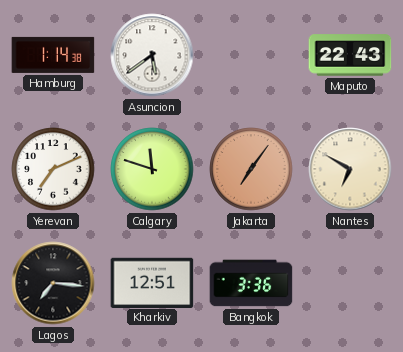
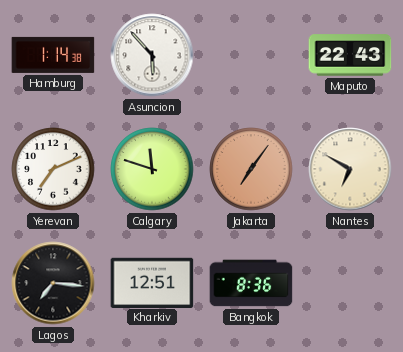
Asuncion: 5:39 -> 5:53 (152, 55)
Bangkok: 3:36 -> 8:36 (251, 283)
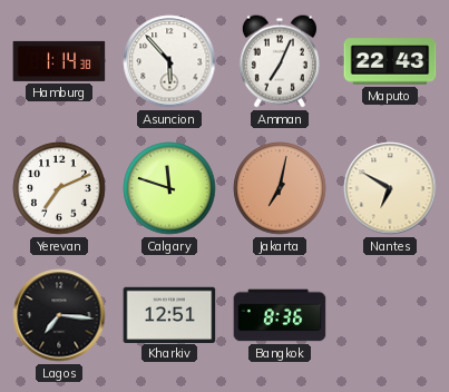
Amman: none -> 7:04 (280, 61)
Jakarta: 7:06 -> 7:02 (280, 188)
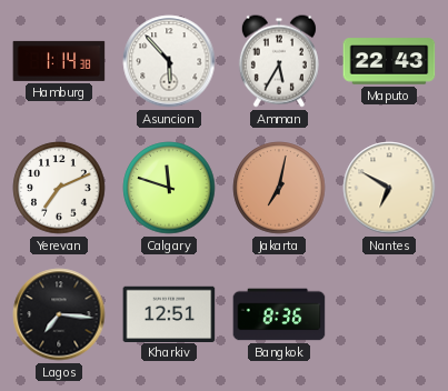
Amman: 7:04 -> 5:35 (279, 61)
